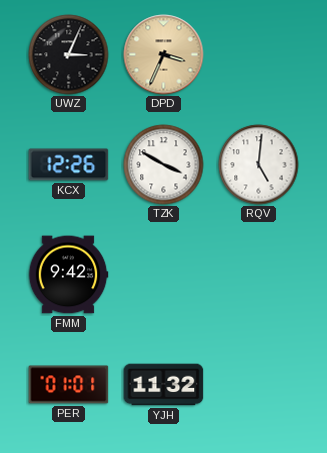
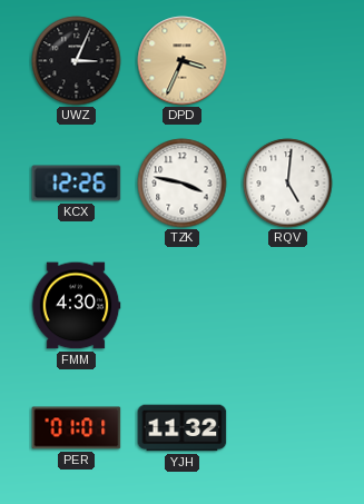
TZK: 3:50 -> 3:47 (183, 184)
FMM: 9:42 -> 4:30 (76, 306)
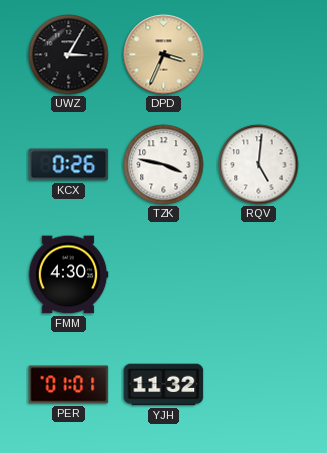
UWZ: 3:04 -> 3:05 (69, 55)
KCX: 12:26 -> 0:26 (69, 165)
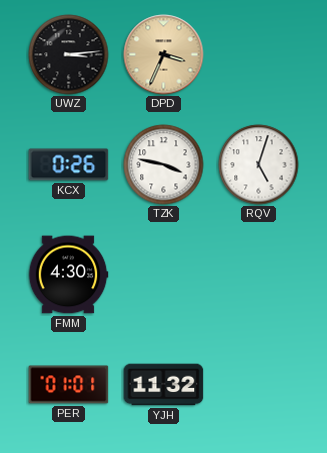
UWZ: 3:05 -> 3:14 (69, 55)
RQV: 5:01 -> 5:03 (259, 165)
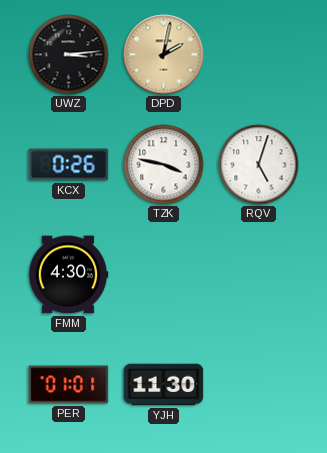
DPD: 3:34 -> 2:02 (164, 55)
YJH: 11:32 -> 11:30 (164, 385)
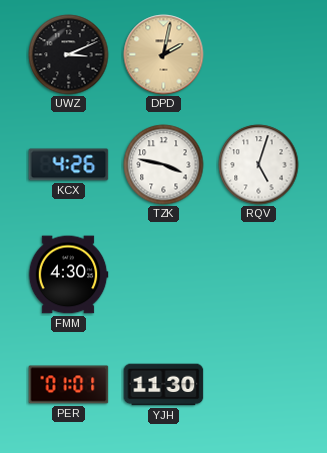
UWZ: 3:14 -> 3:11 (69, 55)
KCX: 0:26 -> 4:26 (69, 165)
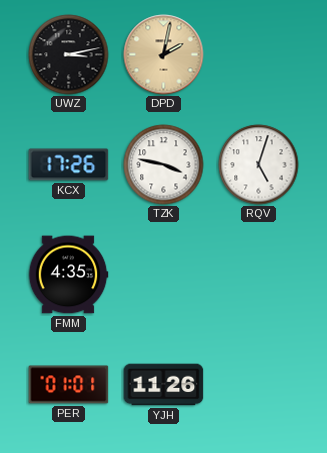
UWZ: 3:11 -> 3:13 (69, 55)
KCX: 4:26 -> 17:26 (69, 165)
FMM: 4:30 -> 4:35 (68, 275)
YJH: 11:30 -> 11:26 (164, 385)
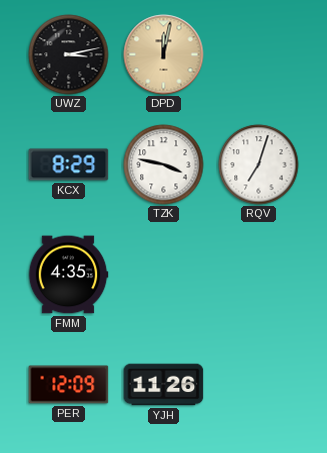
DPD: 2:02 -> 12:02 (164, 55)
KCX: 17:26 -> 8:29 (69, 165)
RQV: 5:03 -> 7:03 (259, 165)
PER: 01:01 -> 12:09 (69, 385)
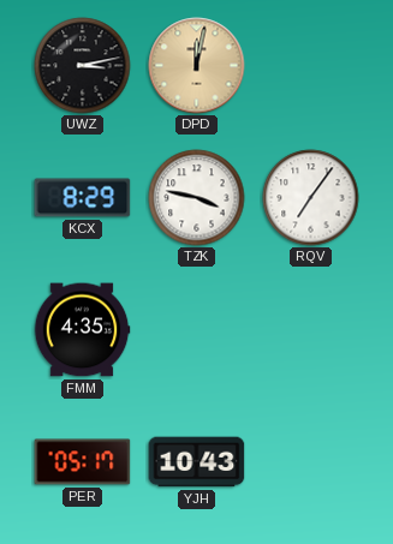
RQV: 7:03 -> 7:06 (311, 198)
PER: 12:09 -> 05:17 (83, 462)
YJH: 11:26 -> 10:43 (197, 462)
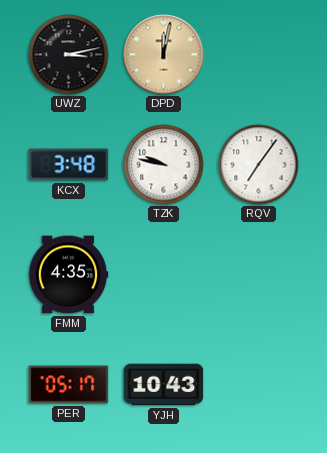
KCX: 8:29 -> 3:48 (69, 165)
TZK: 3:47 -> 9:47 (164, 165)
